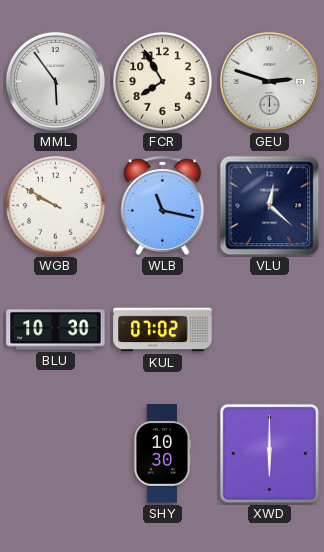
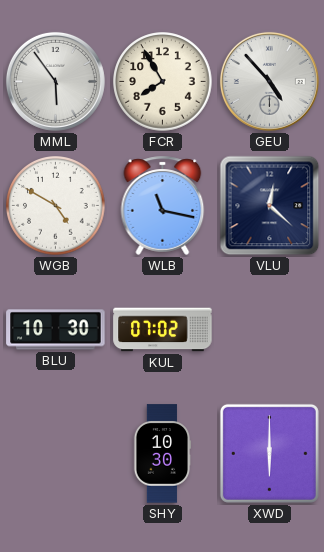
GEU: 2:48 -> 4:53 (269, 81)
WGB: 9:50 -> 4:50 (56, 206)
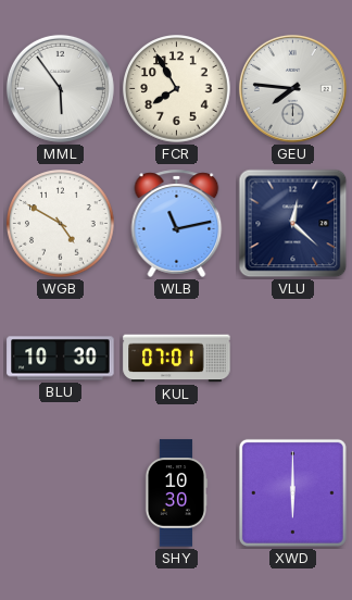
GEU: 4:53 -> 7:46 (292, 88)
WLB: 11:17 -> 11:13 (177, 223)
KUL: 07:02 -> 07:01 (177, 359)
